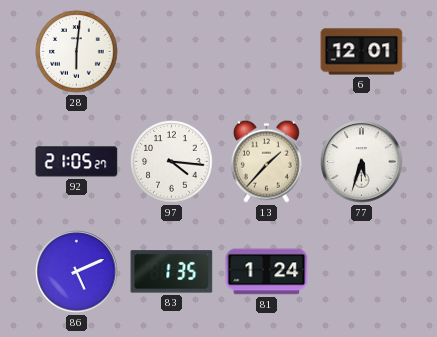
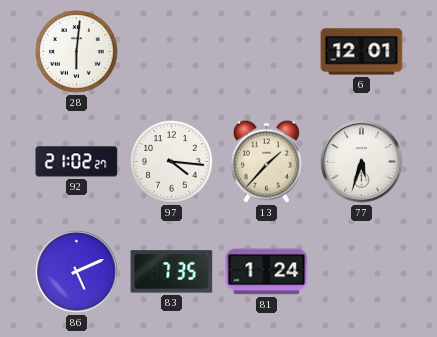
92: 21:05 -> 21:02 (77, 162)
83: 1:35 -> 7:35 (172, 272)
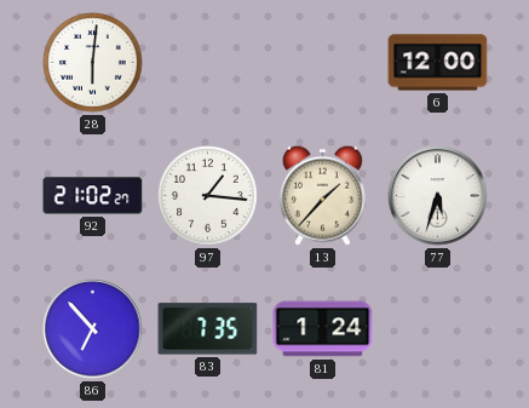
6: 12:01 -> 12:00 (438, 63)
97: 4:16 -> 1:16 (208, 196)
86: 5:11 -> 6:53 (93, 329)
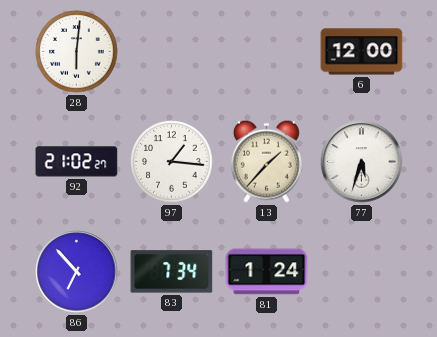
83: 7:35 -> 7:34 (172, 272)
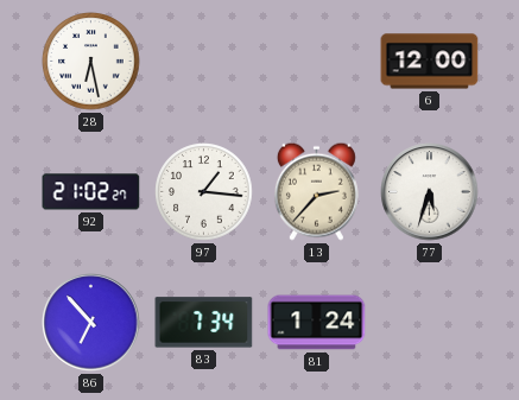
28: 6:01 -> 6:28 (91, 62)
13: 1:37 -> 2:37 (316, 191)
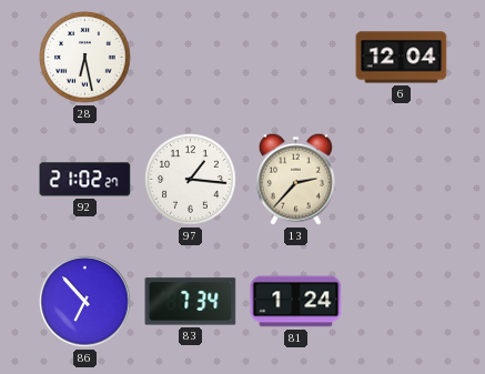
6: 12:00 -> 12:04 (402, 58)
77: 5:33 -> none (430, 192)
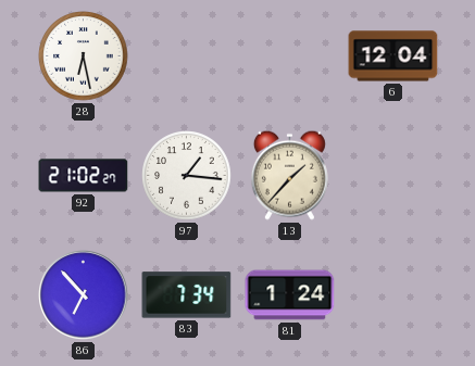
13: 2:37 -> 1:37 (289, 175)
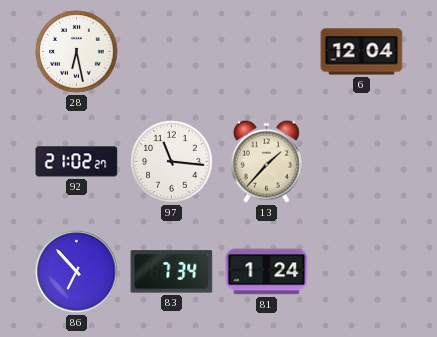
97: 1:16 -> 11:16 (172, 162)
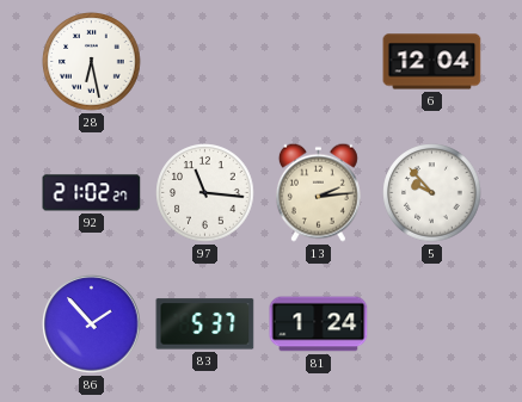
13: 1:37 -> 2:14 (318, 192)
5: none -> 9:53 (432, 193)
86: 6:53 -> 1:53 (92, 324)
83: 7:34 -> 5:37 (205, 324)
